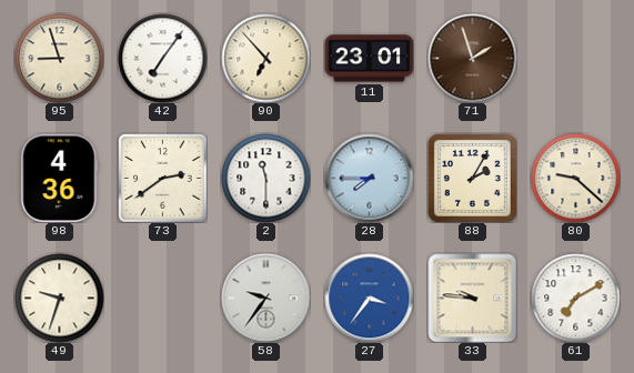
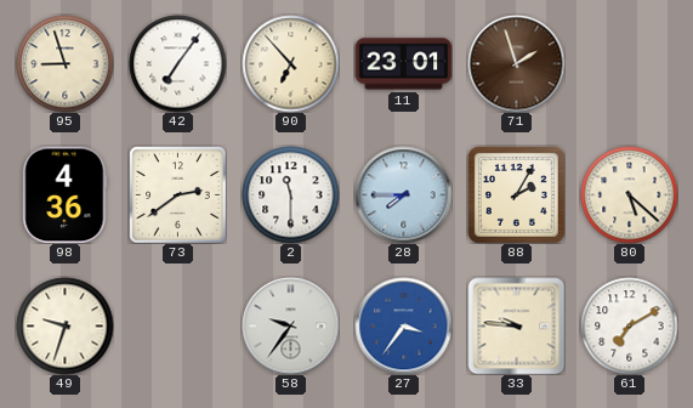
80: 9:22 -> 5:22 (629, 194)
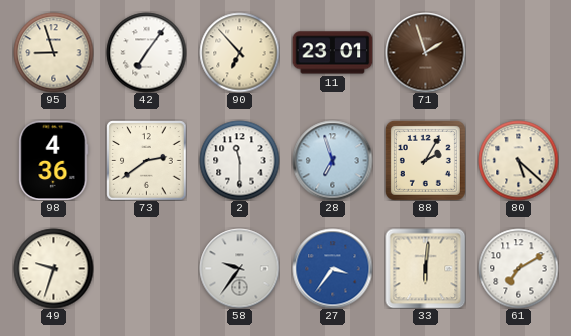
28: 7:45 -> 6:57 (332, 160)
33: 9:46 -> 6:01 (425, 268)
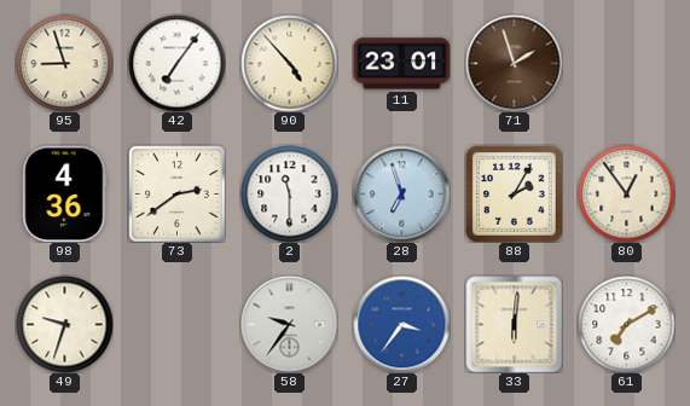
90: 6:53 -> 4:53 (289, 63)
80: 5:22 -> 12:54 (626, 193)
